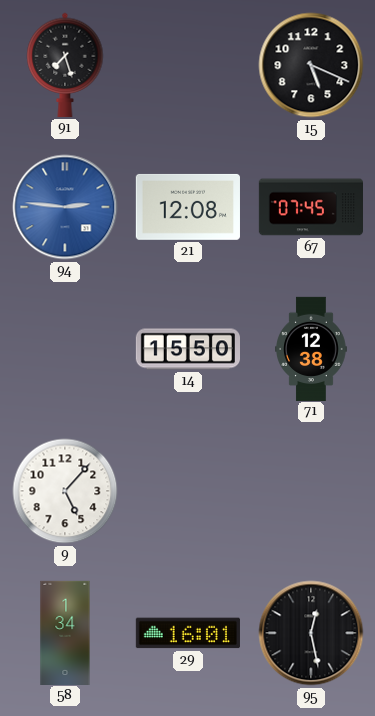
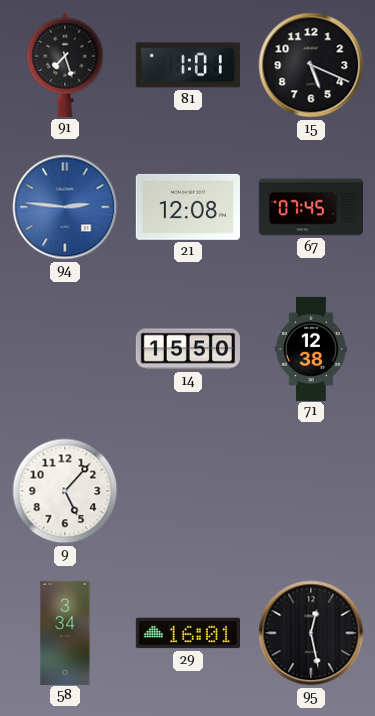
81: none -> 1:01 (188, 65)
58: 1:34 -> 3:34 (65, 632)
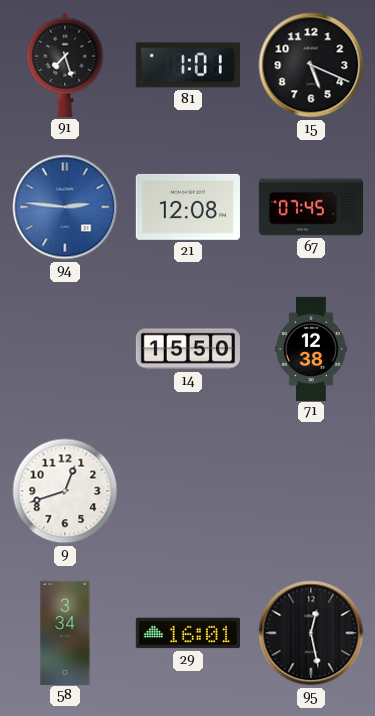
9: 5:07 -> 12:42 (65, 491)
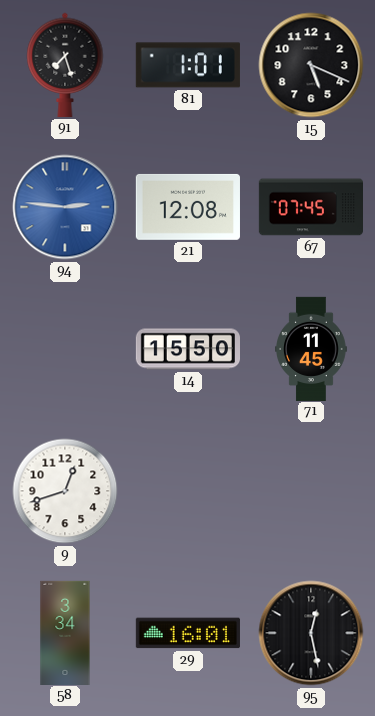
71: 12:38 -> 11:45 (311, 348)
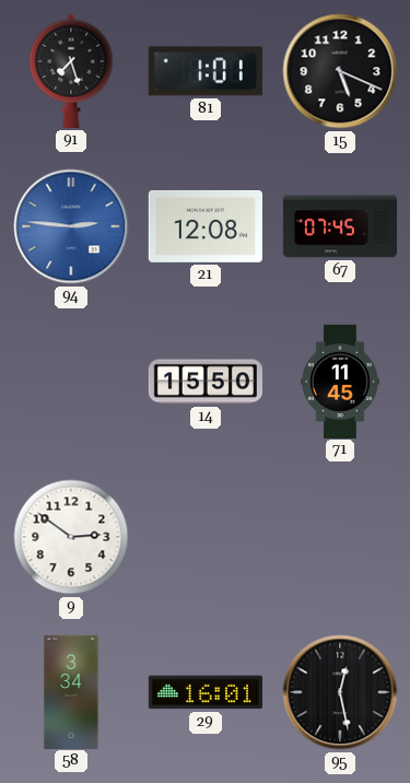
9: 12:42 -> 2:51 (71, 537)
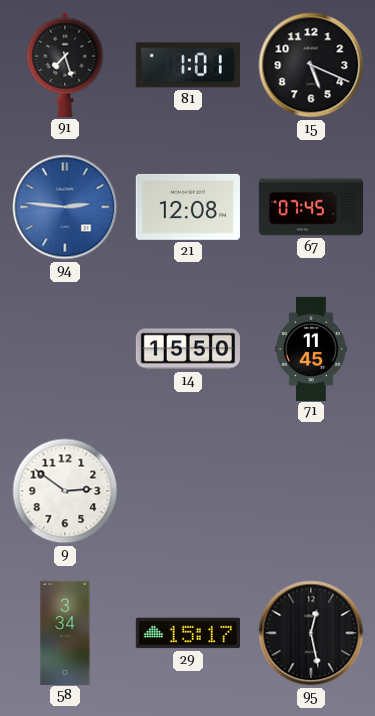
29: 16:01 -> 15:17 (188, 633)
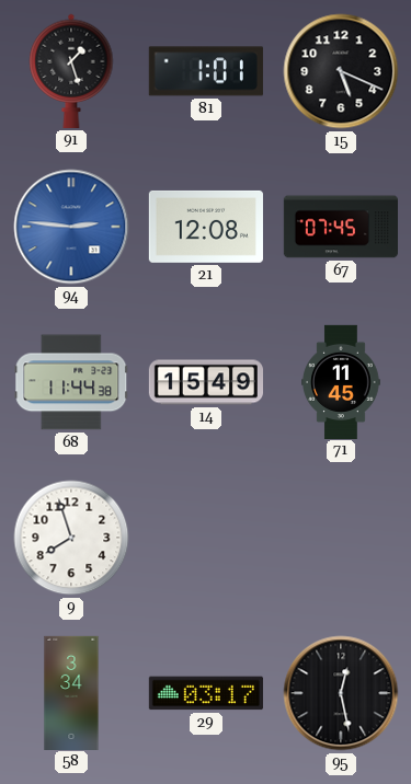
91: 7:27 -> 1:27 (71, 71)
68: none -> 11:44 (71, 382)
14: 15:50 -> 15:49 (205, 382)
9: 2:51 -> 7:57 (71, 538)
29: 15:17 -> 03:17 (206, 693)
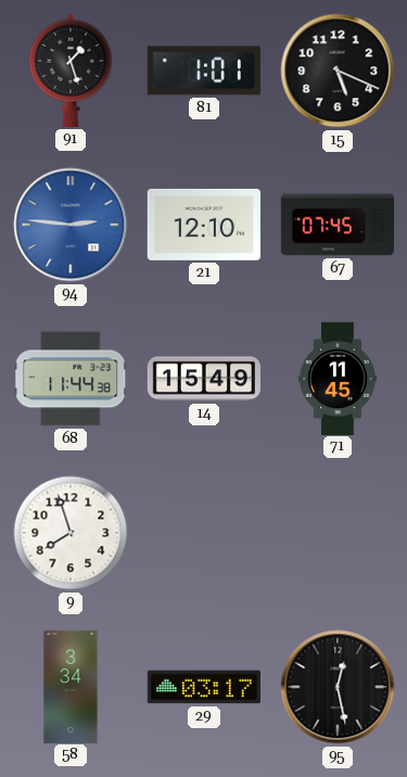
21: 12:08 -> 12:10 (204, 225)
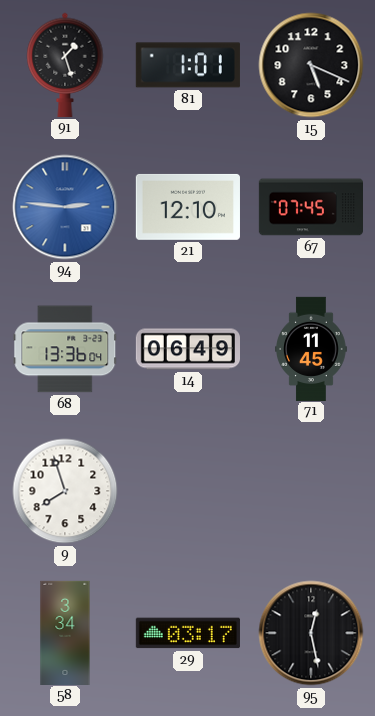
68: 11:44 -> 13:36 (65, 349)
14: 15:49 -> 06:49 (187, 349)
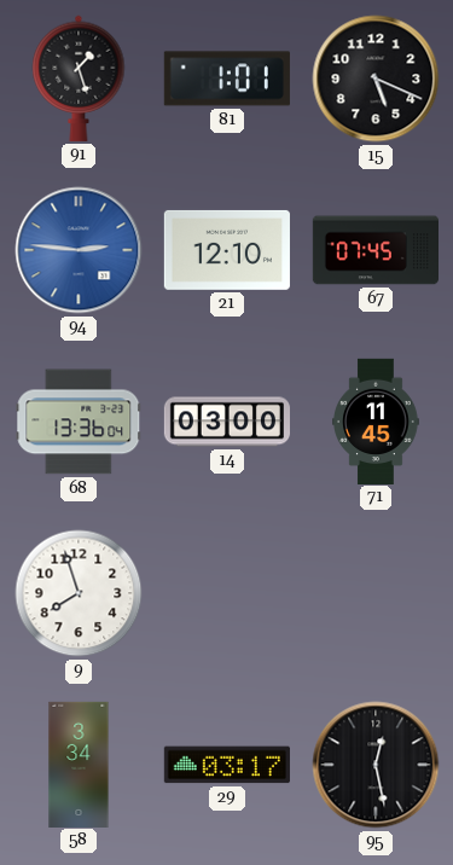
14: 06:49 -> 03:00 (226, 422)
